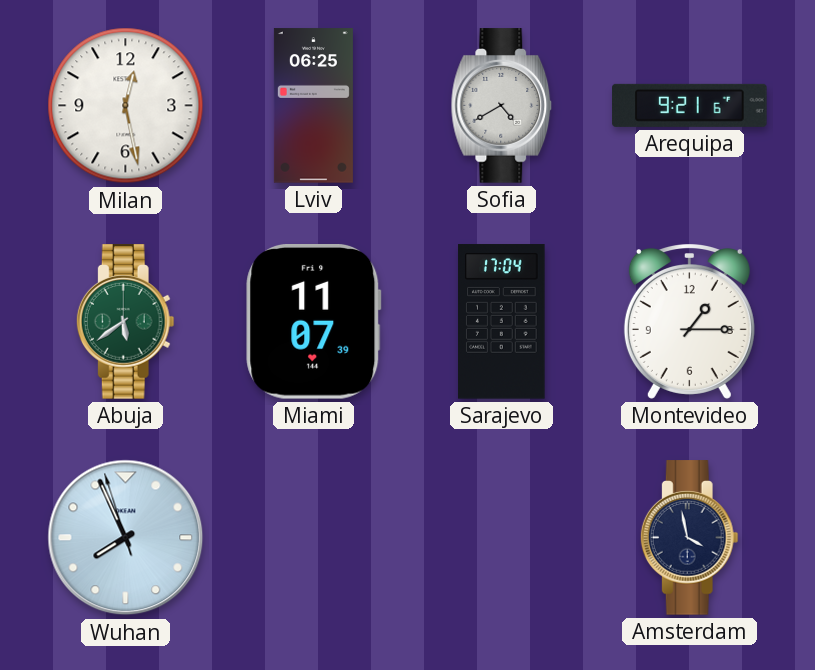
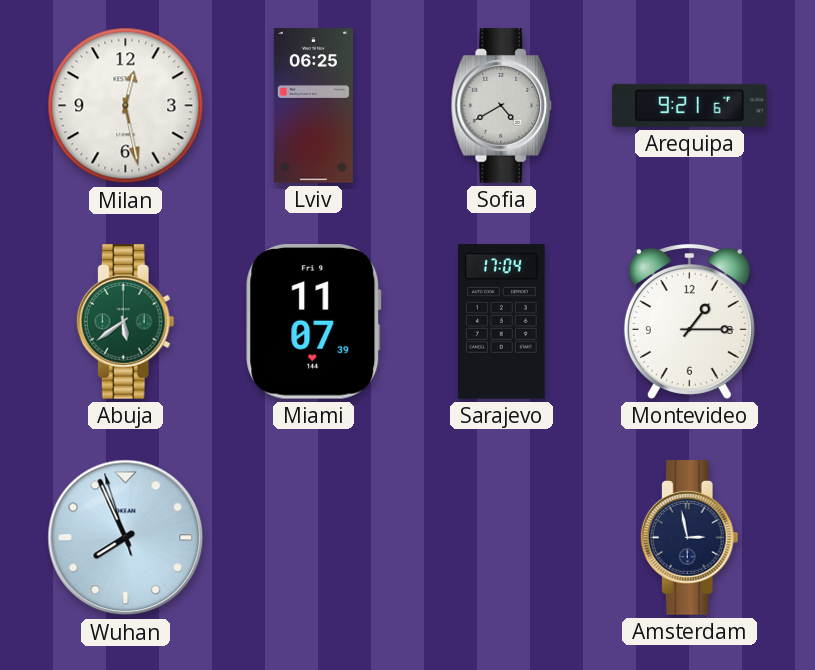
Amsterdam: 3:58 -> 2:58 (689, 538)
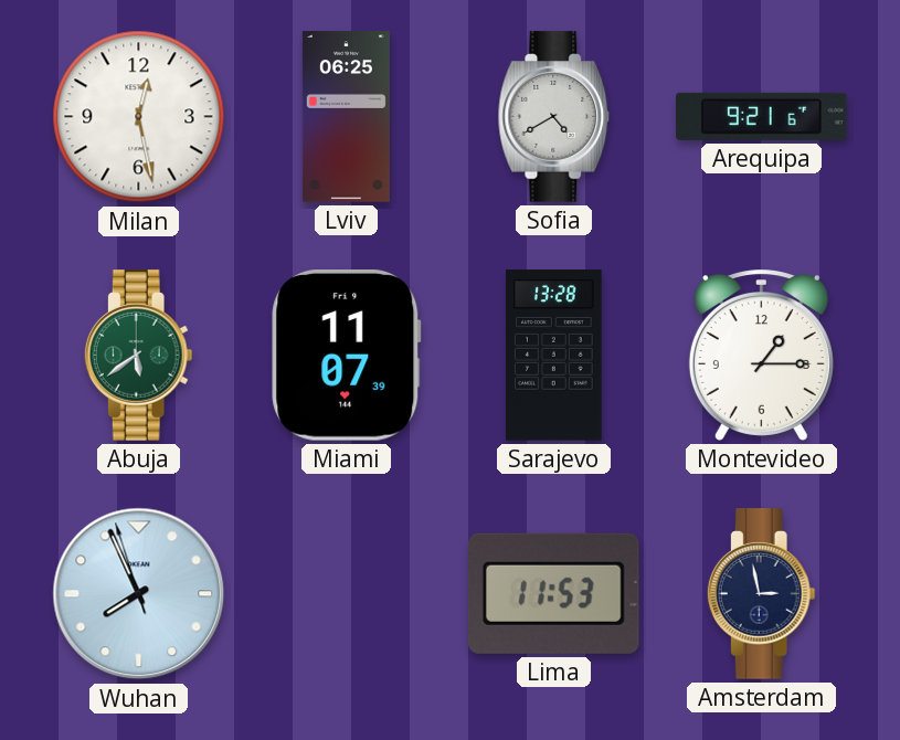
Sarajevo: 17:04 -> 13:28 (554, 356)
Lima: none -> 11:53 (553, 593)
